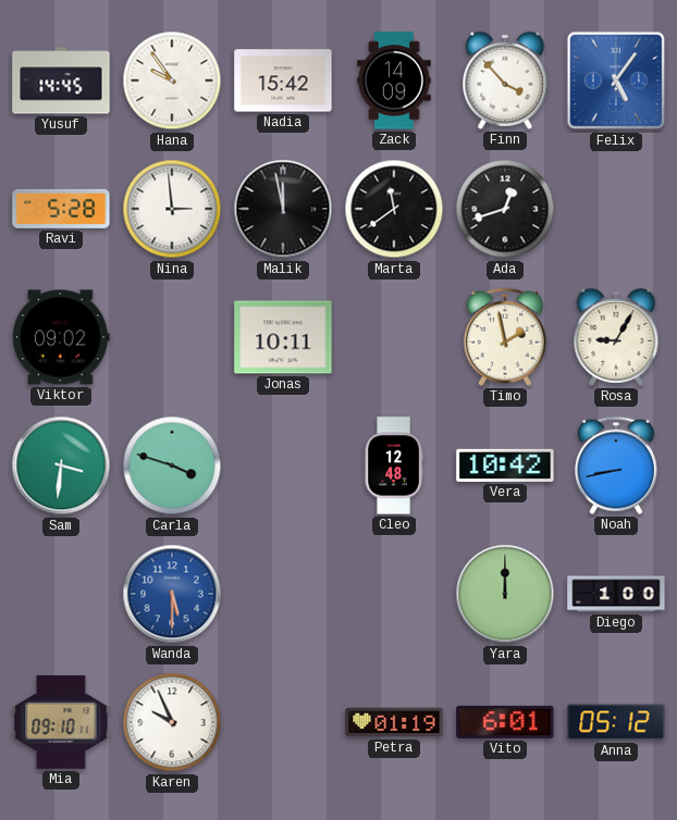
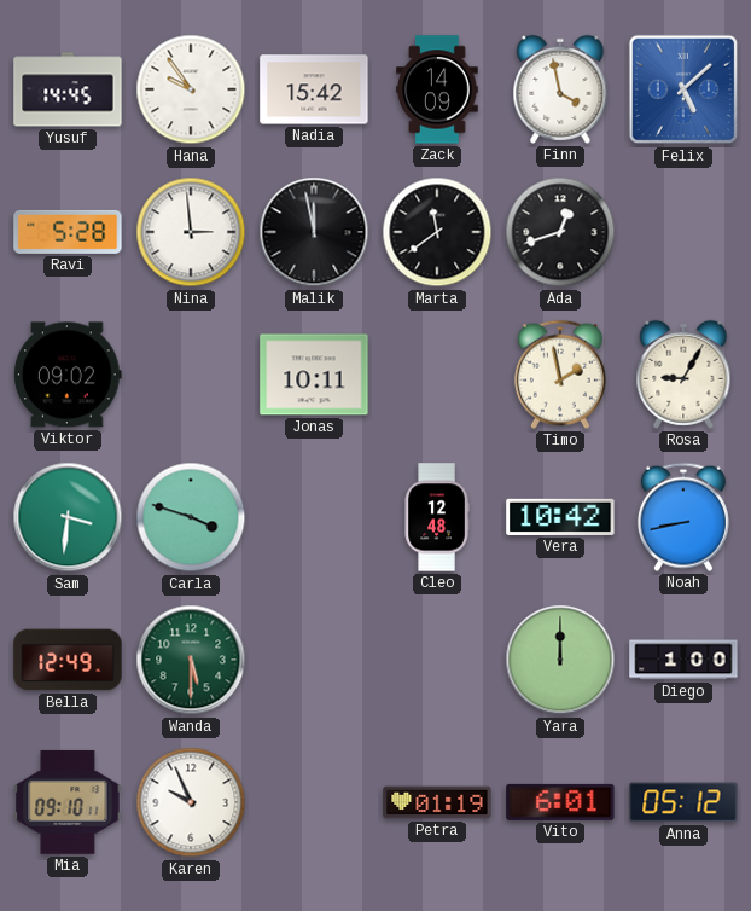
Finn: 3:53 -> 3:58 (560, 89)
Felix: 5:06 -> 5:08 (683, 89)
Bella: none -> 12:49 (68, 660)
Wanda dial: blue -> green (191, 660)
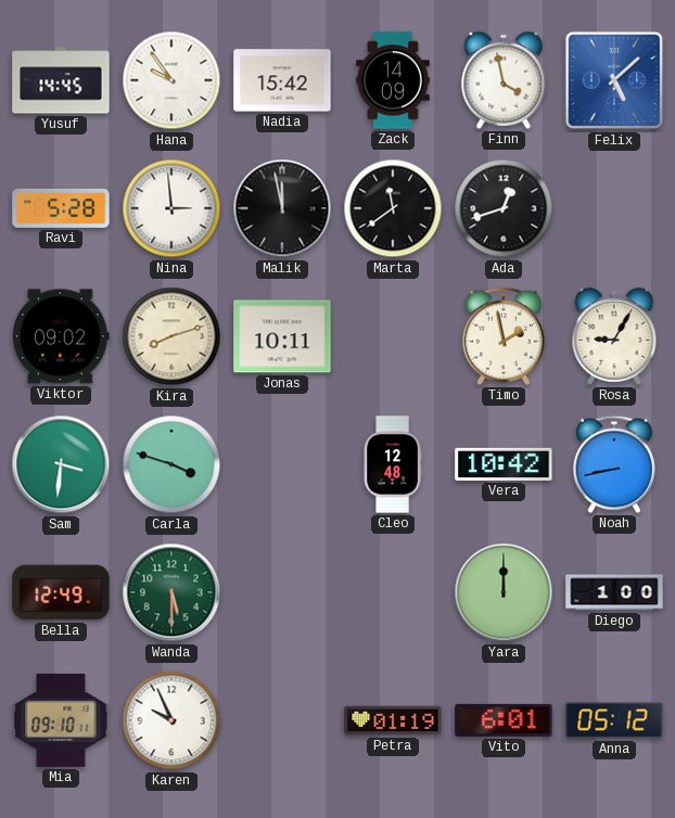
Kira: none -> 8:12 (171, 336)
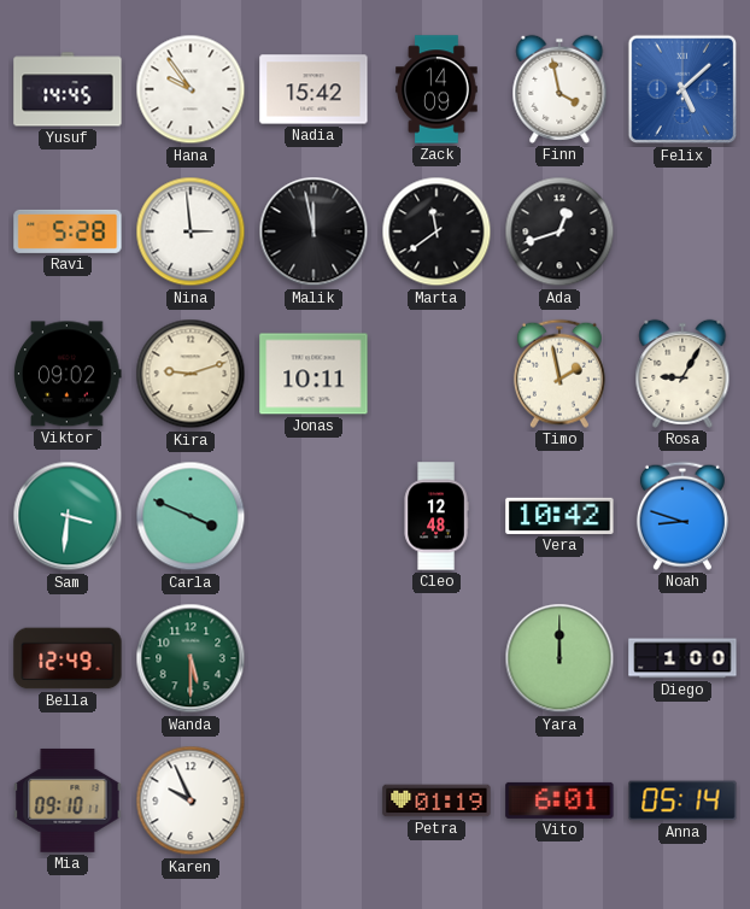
Kira: 8:12 -> 9:12 (191, 374)
Carla: 3:48 -> 3:49 (191, 516)
Noah: 8:43 -> 8:48 (682, 516)
Anna: 05:12 -> 05:14 (682, 800)
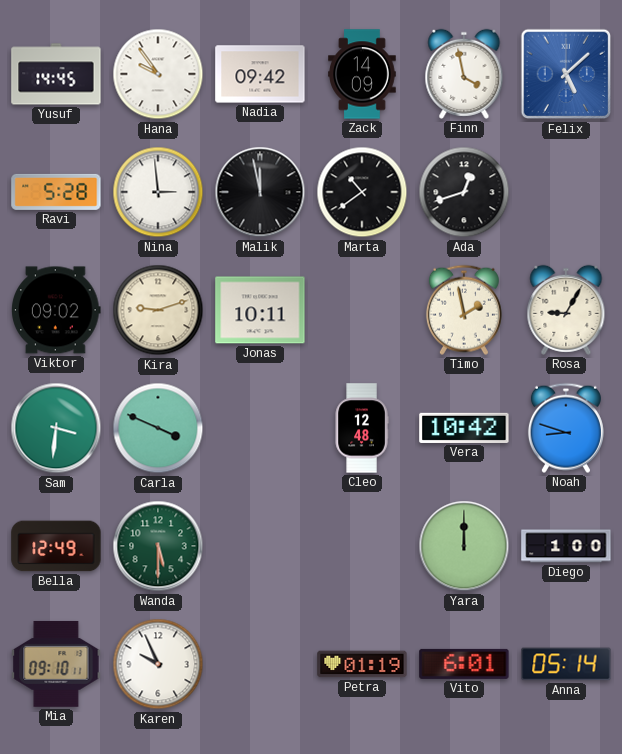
Nadia: 15:42 -> 09:42 (260, 74)
Marta: 11:39 -> 10:39 (362, 192)
